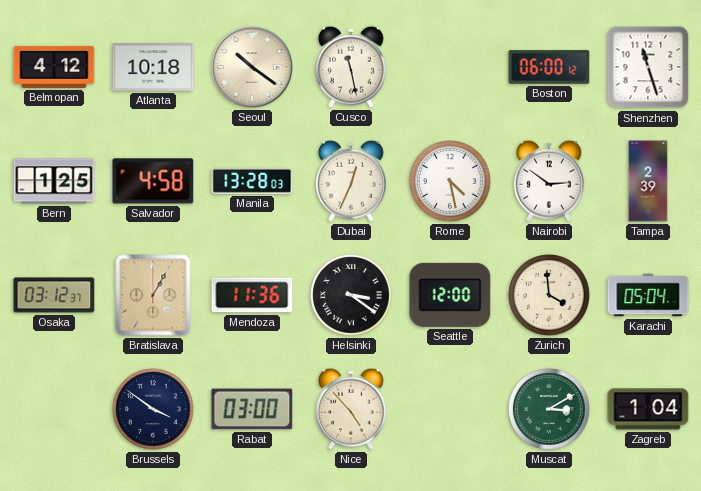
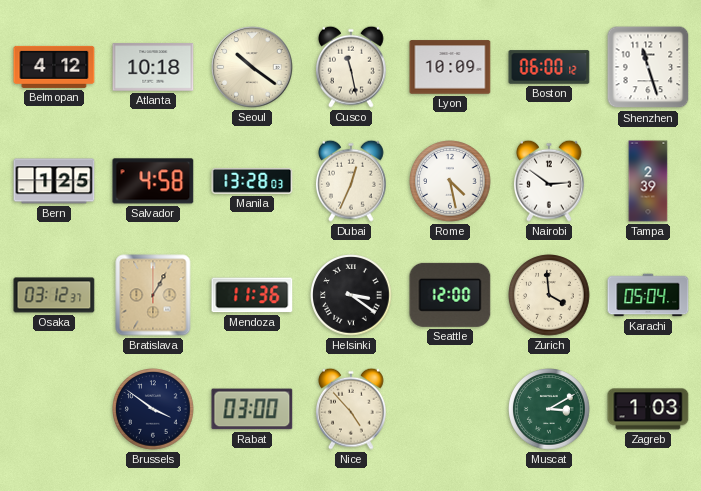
Lyon: none -> 10:09 (450, 67)
Zagreb: 1:04 -> 1:03 (648, 409)
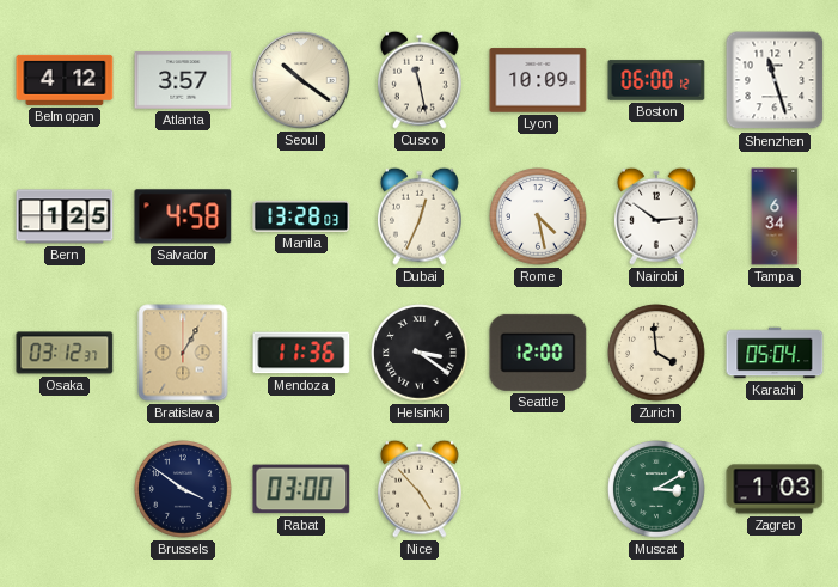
Atlanta: 10:18 -> 3:57 (183, 80)
Tampa: 2:39 -> 6:34 (775, 216)
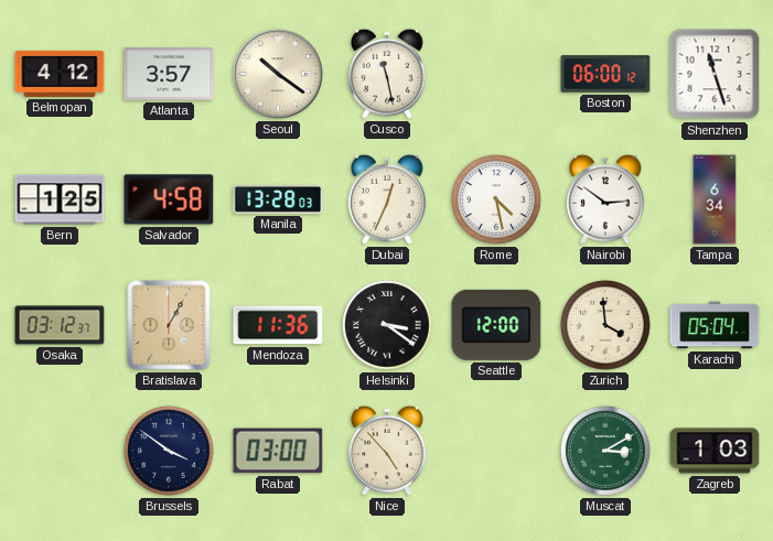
Lyon: 10:09 -> none (538, 80)
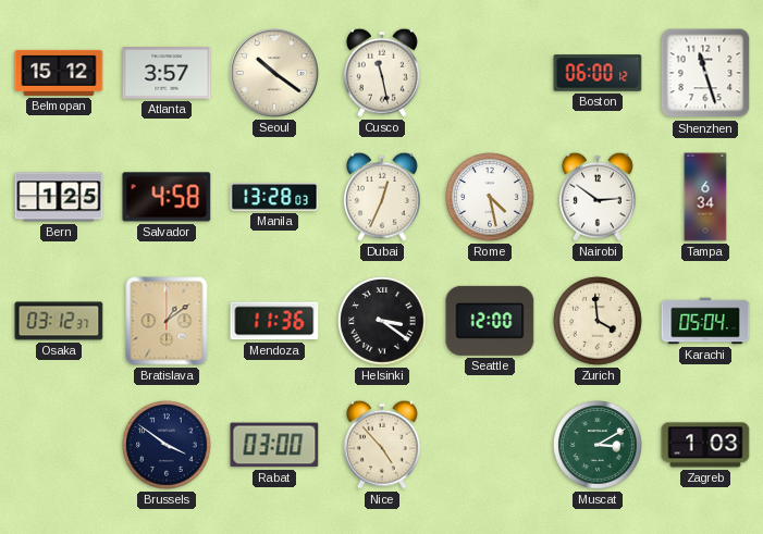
Belmopan: 4:12 -> 15:12 (59, 73)
Bratislava: 1:05 -> 1:09 (167, 321)
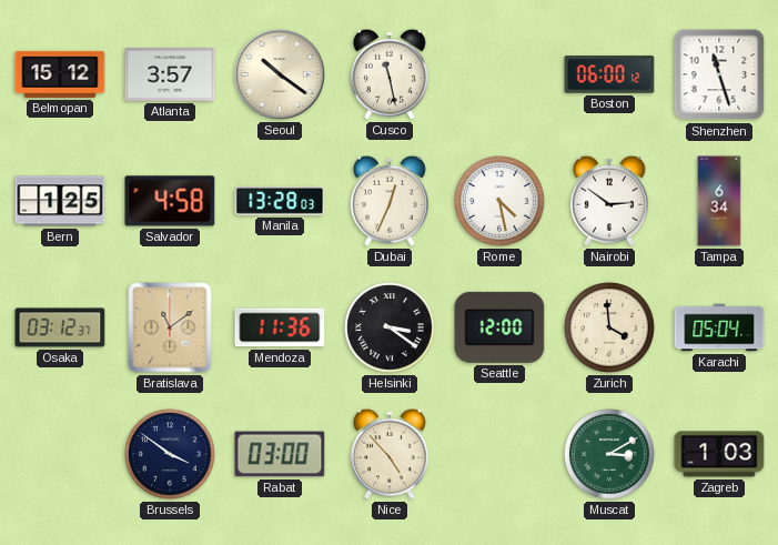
Bratislava: 1:09 -> 11:09 (170, 327)
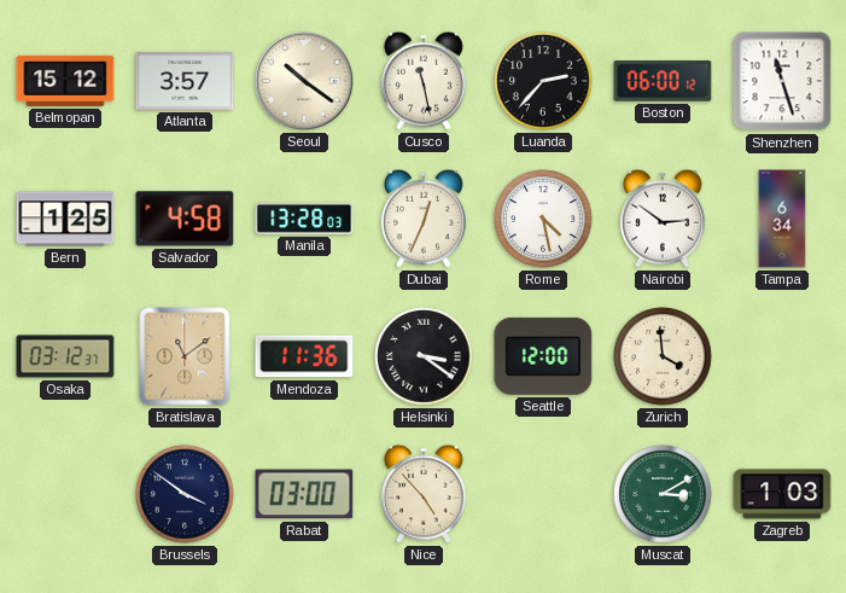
Luanda: none -> 2:37 (543, 81)
Karachi: 05:04 -> none (719, 327)
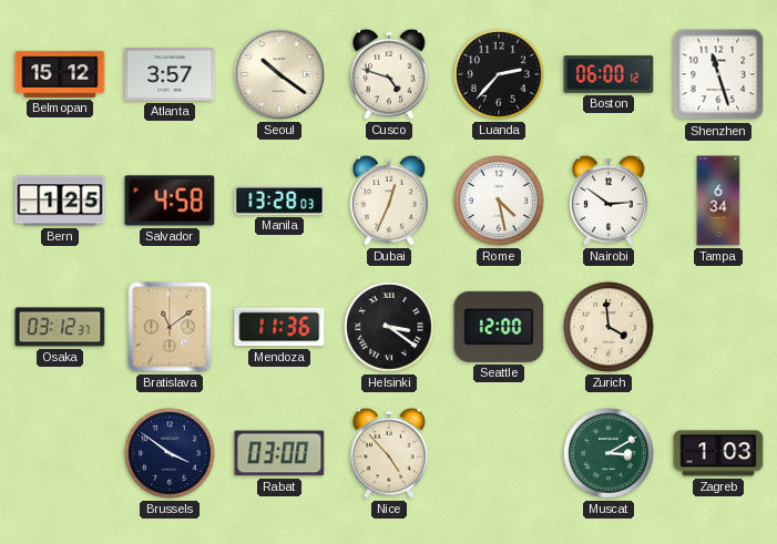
Cusco: 11:28 -> 4:48 (389, 74)
